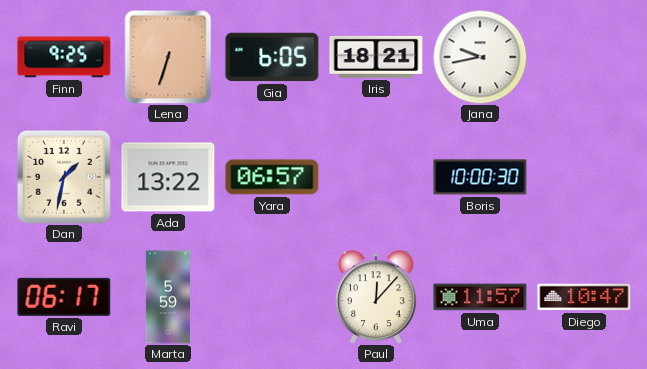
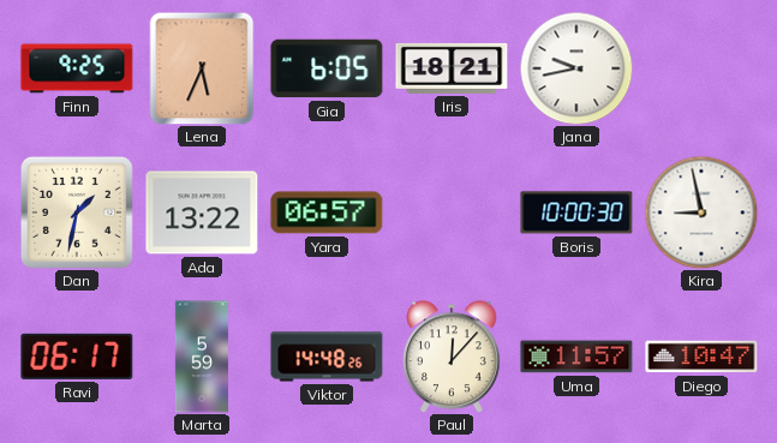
Lena: 6:33 -> 5:34 (202, 68)
Kira: none -> 8:58 (701, 212)
Viktor: none -> 14:48 (327, 357)
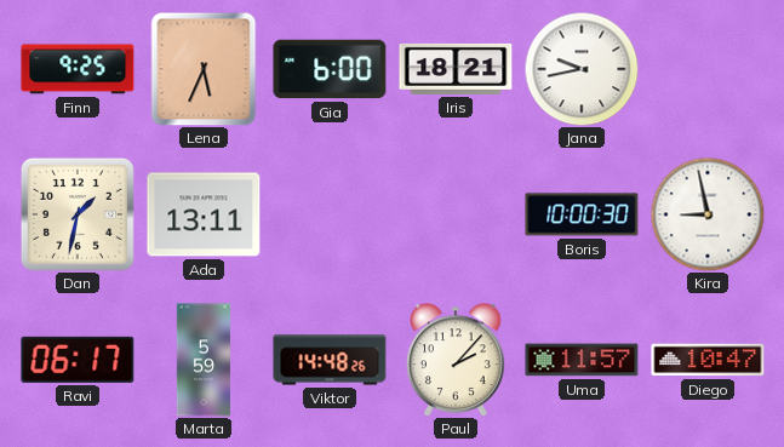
Gia: 6:05 -> 6:00 (330, 69)
Ada: 13:22 -> 13:11 (204, 214)
Yara: 06:57 -> none (327, 212)
Paul: 12:07 -> 2:07 (457, 360)
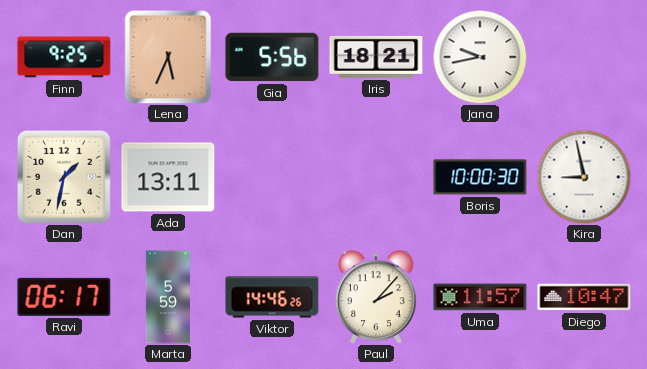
Gia: 6:00 -> 5:56 (272, 57)
Viktor: 14:48 -> 14:46 (272, 297)
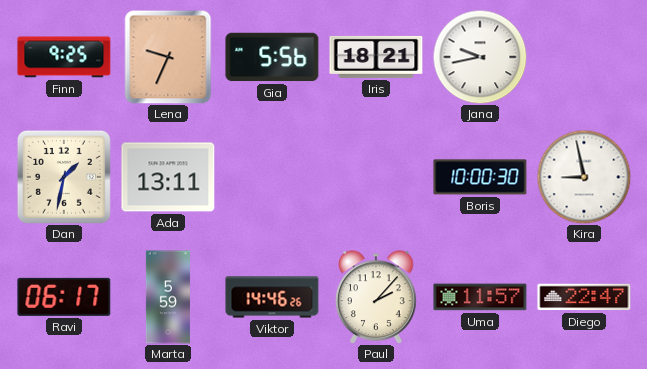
Lena: 5:34 -> 9:34 (168, 57)
Diego: 10:47 -> 22:47 (584, 297)
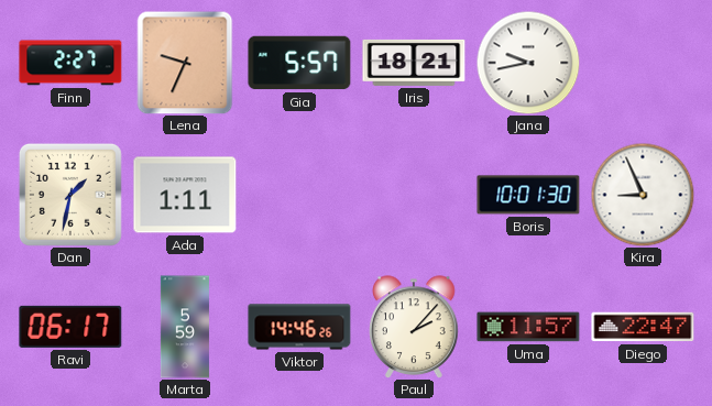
Finn: 9:25 -> 2:27 (70, 63)
Gia: 5:56 -> 5:57 (299, 63)
Ada: 13:11 -> 1:11 (185, 195)
Boris: 10:00 -> 10:01 (528, 195)
Kira: 8:58 -> 8:56 (643, 195)
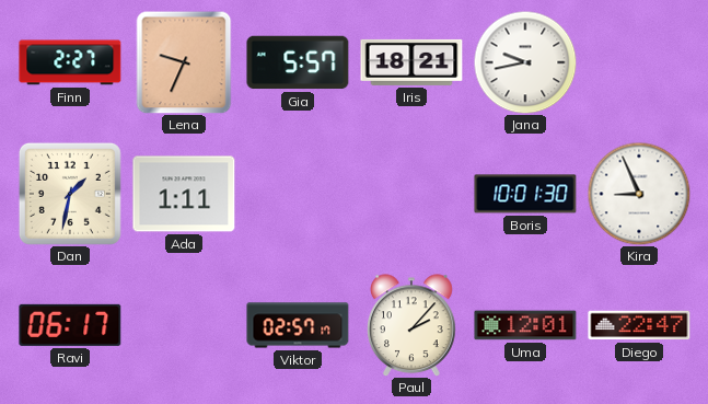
Marta: 5:59 -> none (185, 327)
Viktor: 14:46 -> 02:57 (298, 325)
Uma: 11:57 -> 12:01 (525, 325)
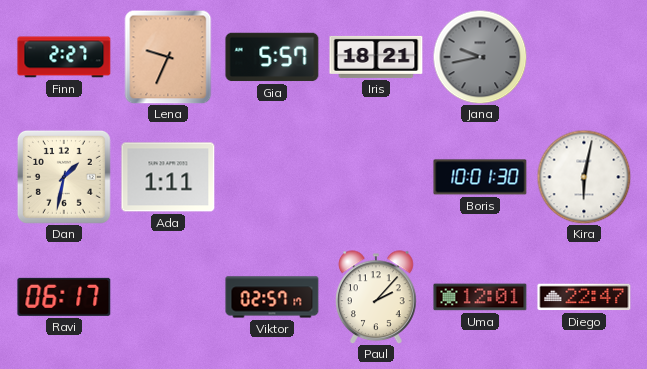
Jana dial: white -> grey (480, 57)
Kira: 8:56 -> 6:02 (584, 177)
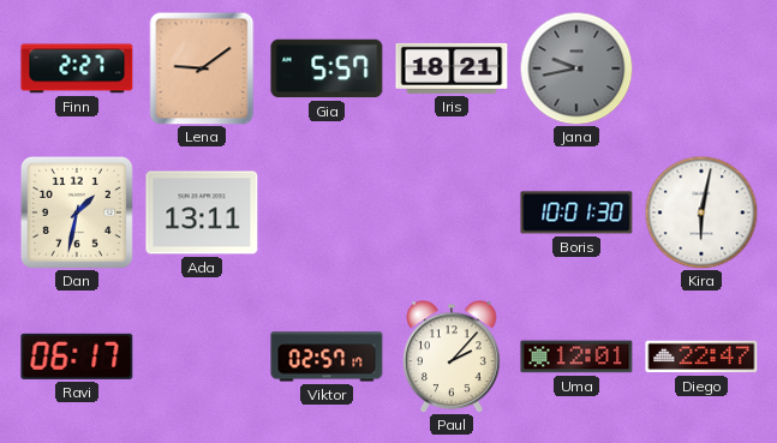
Lena: 9:34 -> 9:09 (202, 68)
Ada: 1:11 -> 13:11 (202, 212)
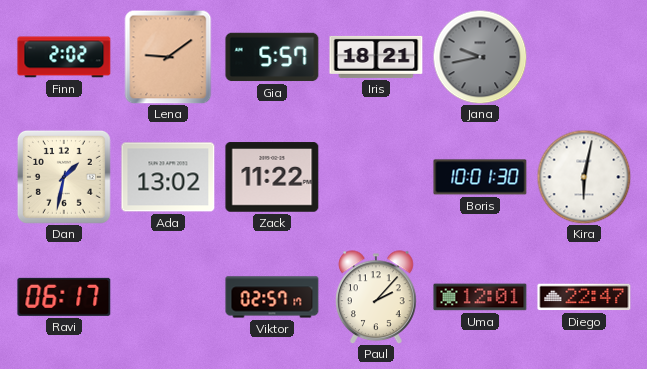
Finn: 2:27 -> 2:02 (64, 57)
Ada: 13:11 -> 13:02 (168, 177)
Zack: none -> 11:22 (272, 177)
